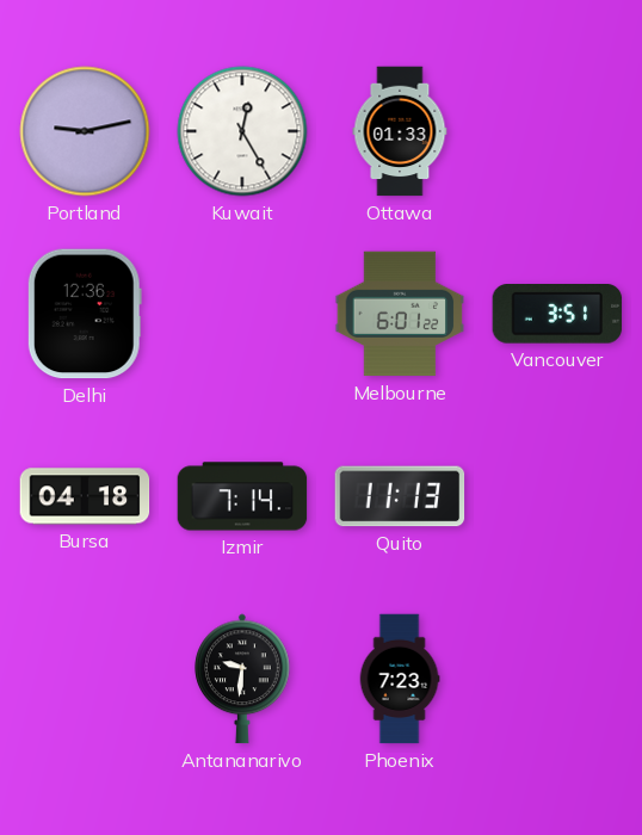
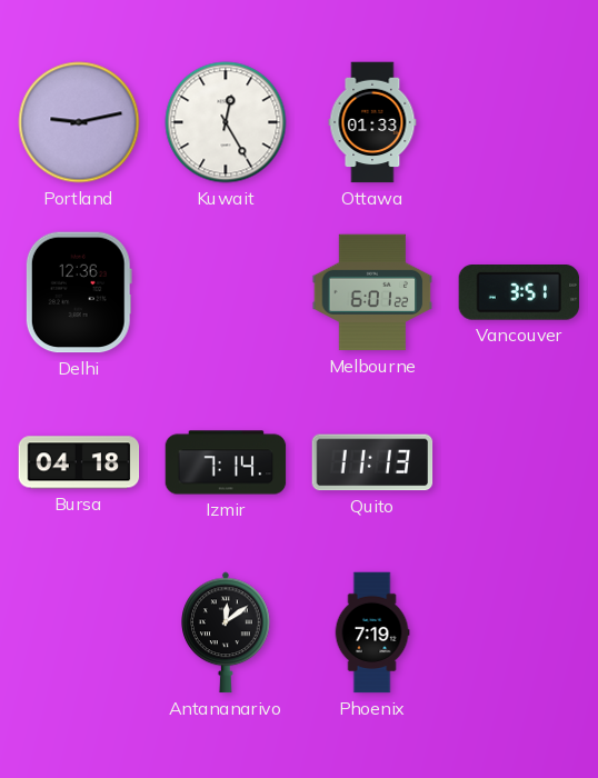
Antananarivo: 9:31 -> 12:09 (226, 632)
Phoenix: 7:23 -> 7:19 (372, 632)
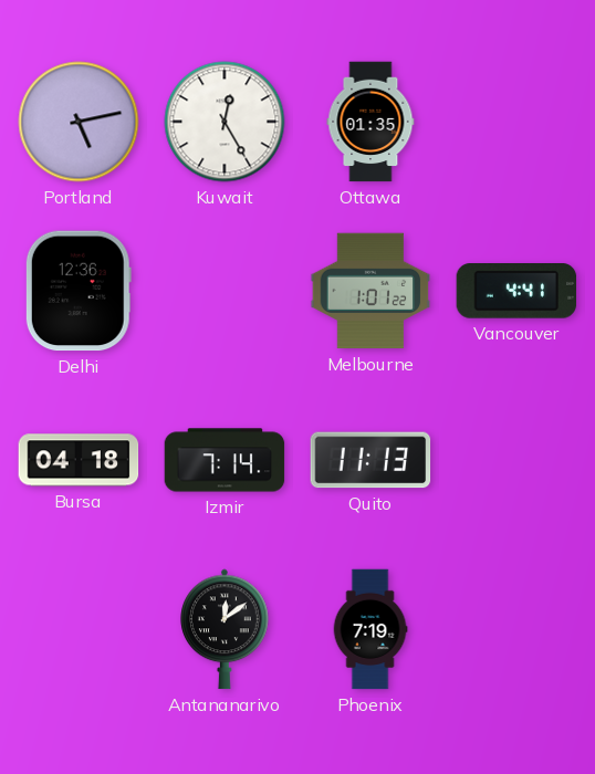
Portland: 9:13 -> 5:13 (79, 122)
Ottawa: 01:33 -> 01:35 (370, 122)
Melbourne: 6:01 -> 1:01 (370, 291)
Vancouver: 3:51 -> 4:41 (516, 291)
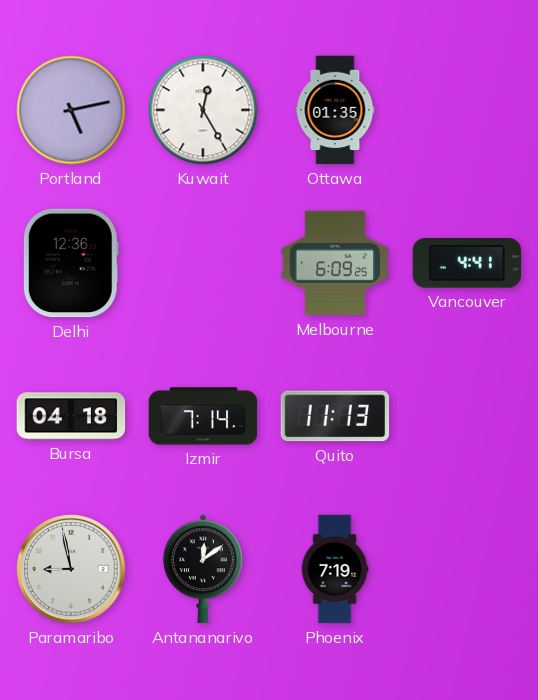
Melbourne: 1:01 -> 6:09 (335, 263)
Paramaribo: none -> 8:58 (71, 569)
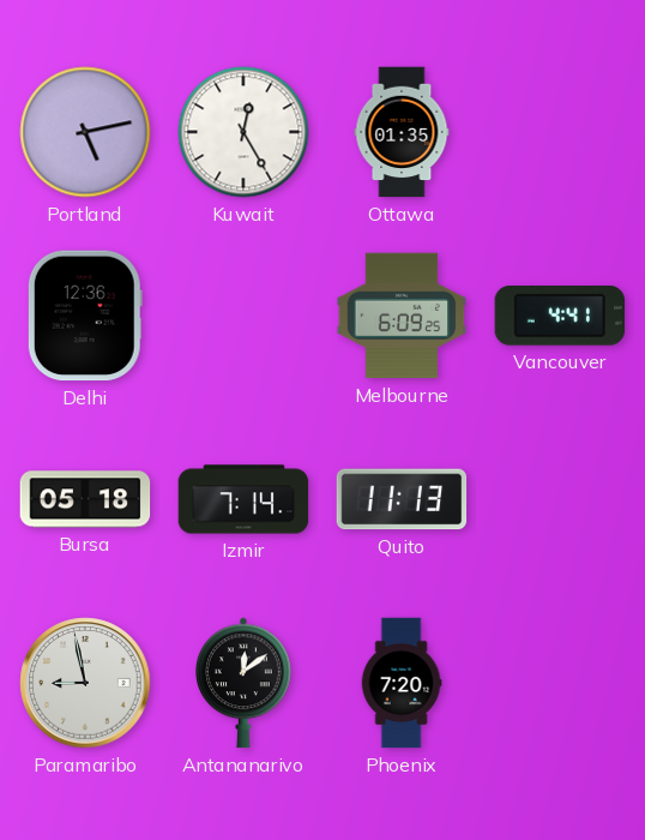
Bursa: 04:18 -> 05:18 (85, 499)
Phoenix: 7:19 -> 7:20 (402, 683)
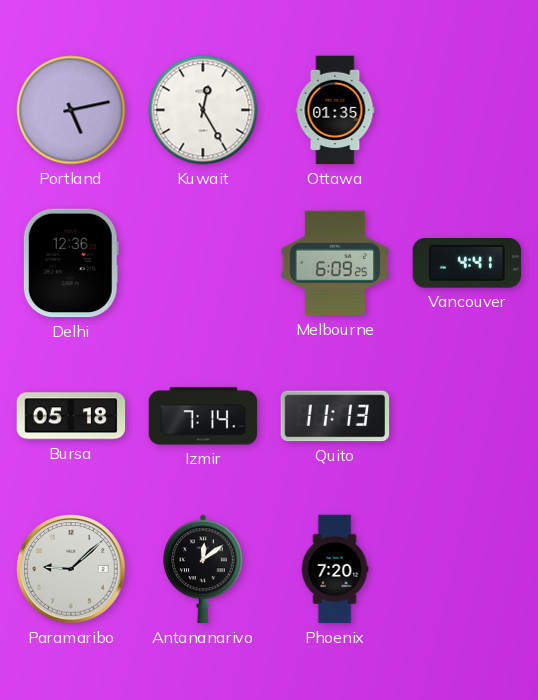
Paramaribo: 8:58 -> 9:08 (71, 569)
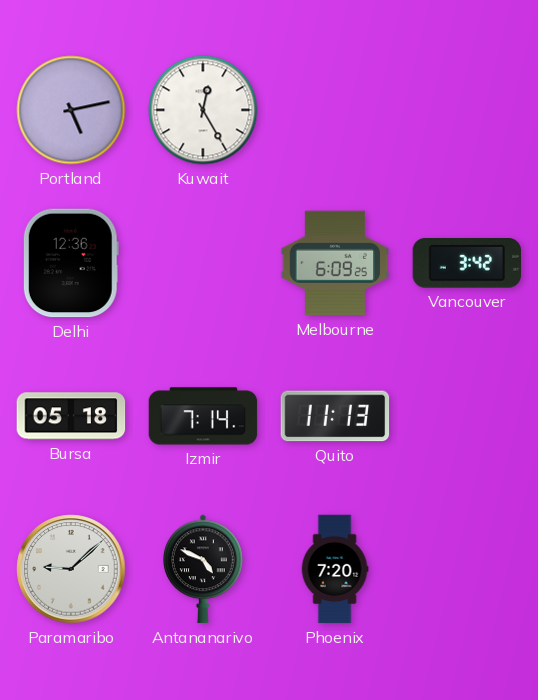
Ottawa: 01:35 -> none (335, 110)
Vancouver: 4:41 -> 3:42 (467, 263)
Antananarivo: 12:09 -> 4:49 (203, 569)
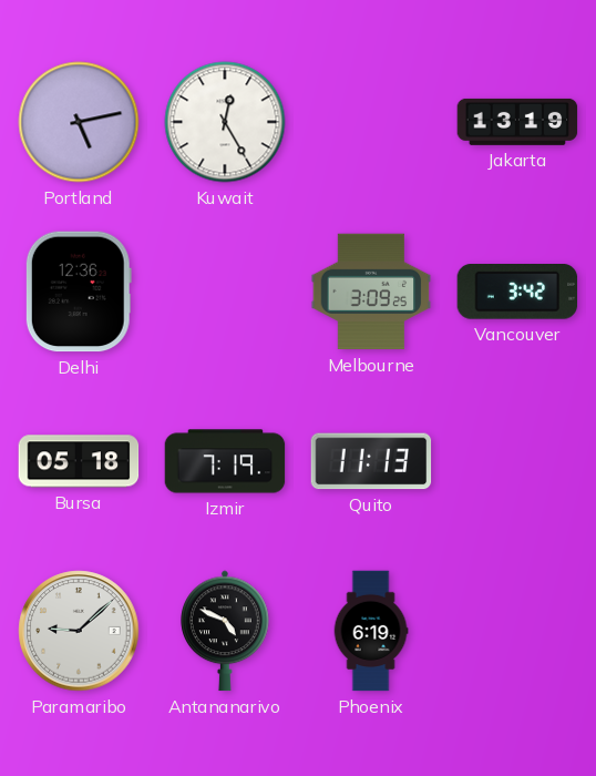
Jakarta: none -> 13:19 (517, 122)
Melbourne: 6:09 -> 3:09 (371, 292)
Izmir: 7:14 -> 7:19 (225, 461)
Phoenix: 7:20 -> 6:19 (371, 631)
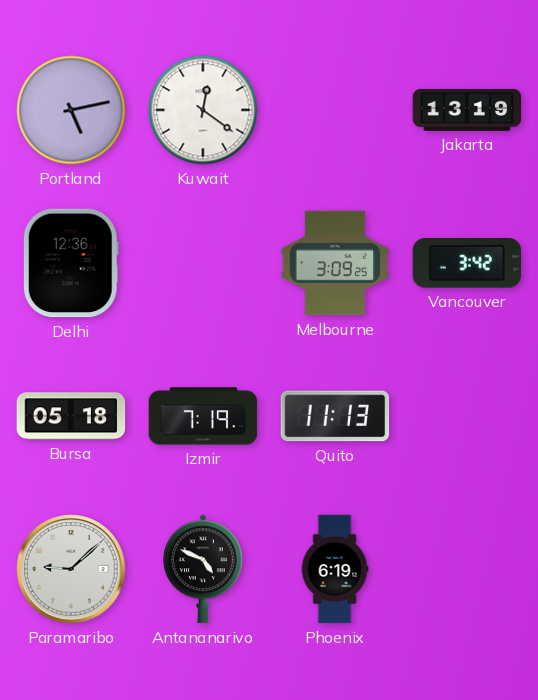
Kuwait: 12:25 -> 12:21 (203, 110)
